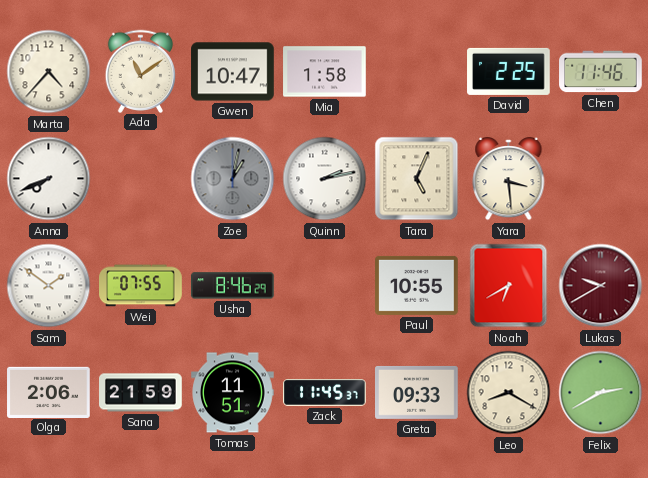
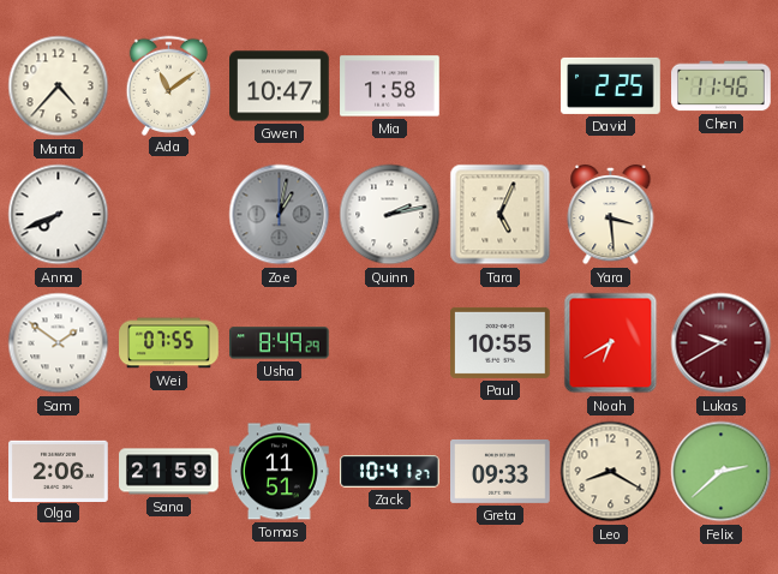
Usha: 8:46 -> 8:49 (280, 343)
Zack: 11:45 -> 10:41 (390, 472)
Felix: 2:40 -> 2:38 (722, 472)
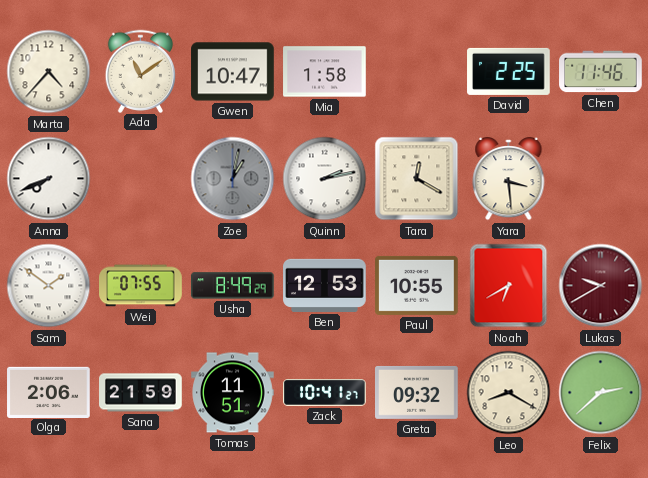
Tara: 5:04 -> 12:20 (417, 179)
Ben: none -> 12:53 (325, 285)
Greta: 09:33 -> 09:32 (417, 392)
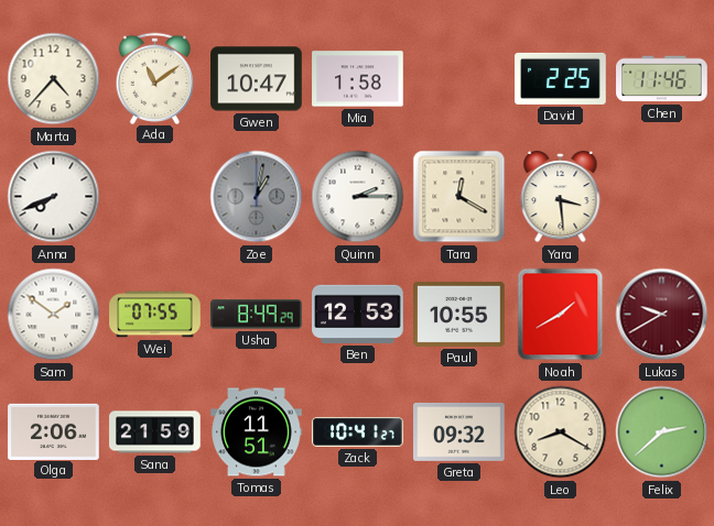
Quinn: 2:13 -> 2:15 (358, 197)
Noah: 6:40 -> 1:40 (561, 315)
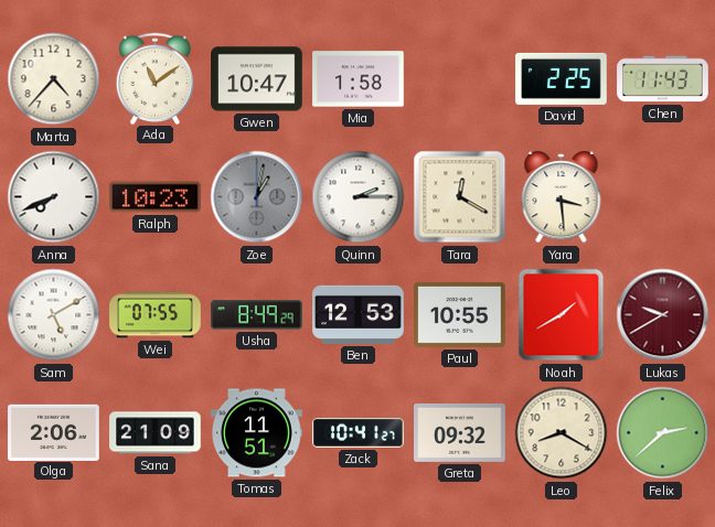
Chen: 11:46 -> 11:43 (663, 79)
Ralph: none -> 10:23 (156, 197)
Sam: 1:51 -> 5:10 (54, 315)
Sana: 21:59 -> 21:09 (156, 433)
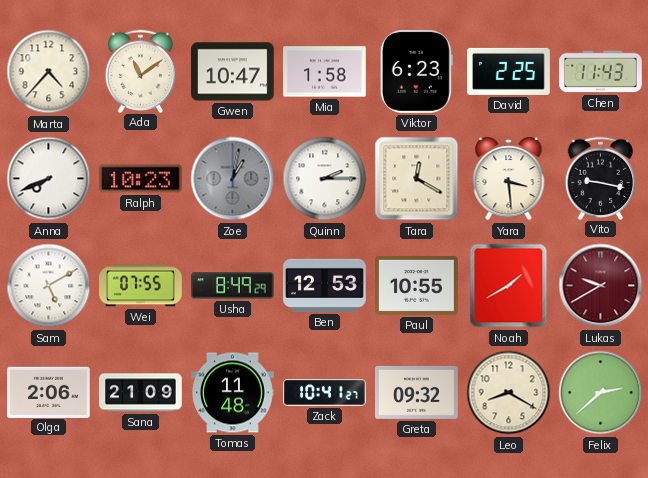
Viktor: none -> 6:23 (416, 72)
Vito: none -> 9:17 (601, 178)
Tomas: 11:51 -> 11:48 (233, 393)
